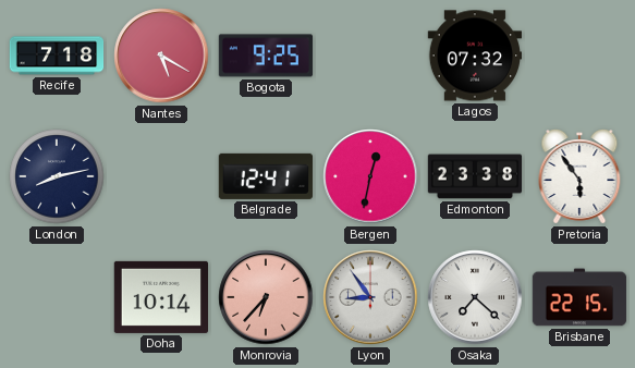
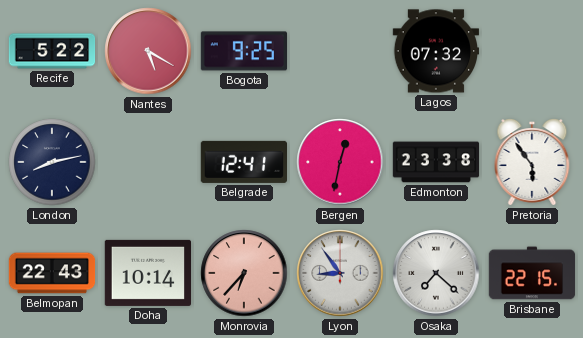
Recife: 7:18 -> 5:22 (52, 51)
Belmopan: none -> 22:43 (52, 273)
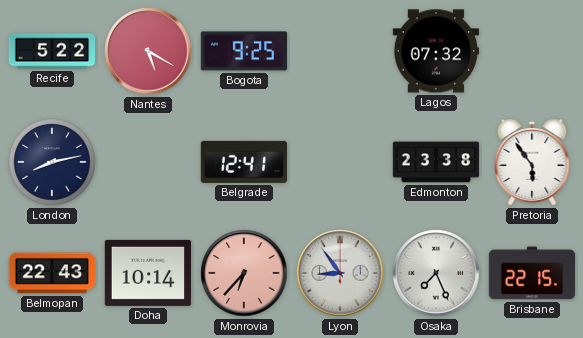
Bergen: 12:32 -> none (340, 162)
Osaka: 7:22 -> 7:26 (436, 273)
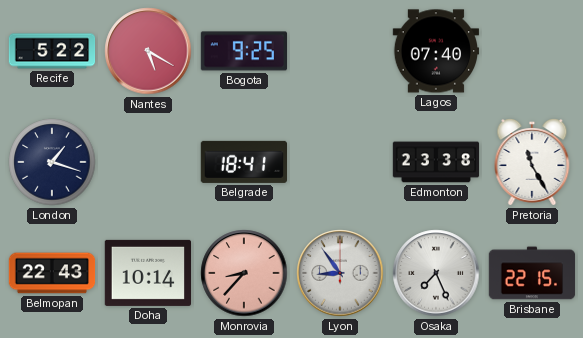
Lagos: 07:32 -> 07:40 (435, 51)
London: 8:13 -> 1:18 (52, 162)
Belgrade: 12:41 -> 18:41 (243, 162)
Pretoria: 5:54 -> 11:25 (532, 163)
Monrovia: 6:37 -> 8:37 (244, 273)
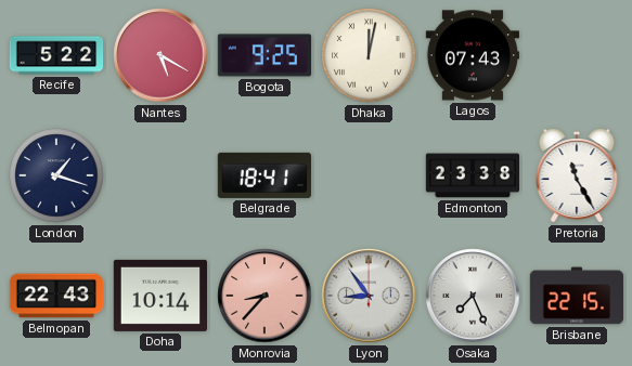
Dhaka: none -> 12:02 (369, 55)
Lagos: 07:40 -> 07:43 (472, 55)
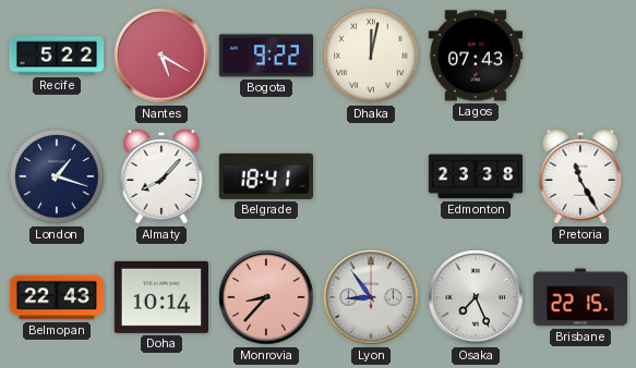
Bogota: 9:25 -> 9:22 (266, 56)
Almaty: none -> 8:07 (161, 177)
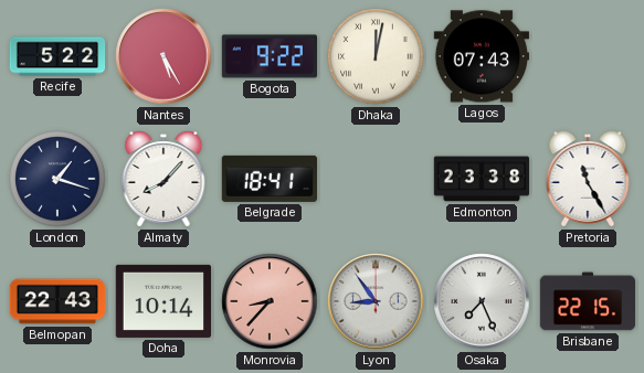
Nantes: 5:20 -> 5:25 (163, 56)
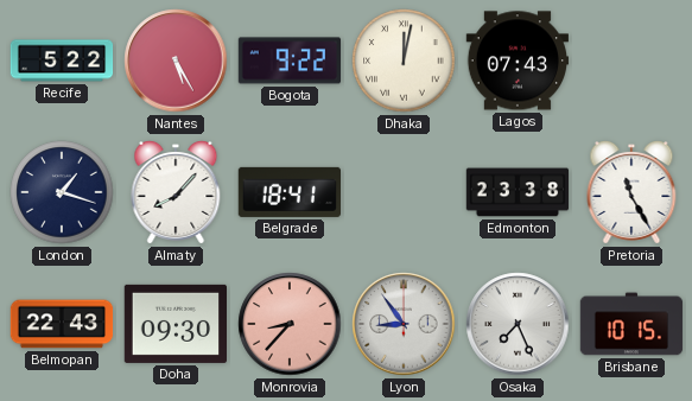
Doha: 10:14 -> 09:30 (174, 324)
Brisbane: 22:15 -> 10:15 (631, 324)
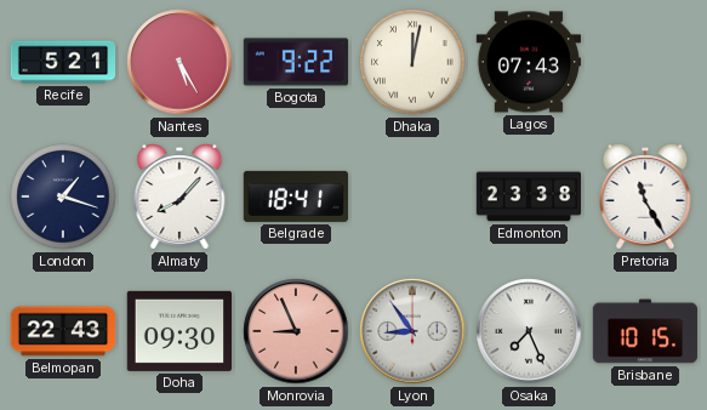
Recife: 5:22 -> 5:21 (63, 62)
Monrovia: 8:37 -> 8:56 (296, 331)
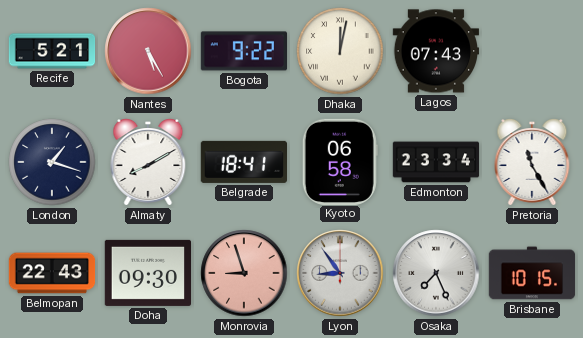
Almaty: 8:07 -> 8:10 (148, 163)
Kyoto: none -> 06:58 (340, 161)
Edmonton: 23:38 -> 23:34 (436, 162)
Monrovia: 8:56 -> 8:57 (244, 273)
